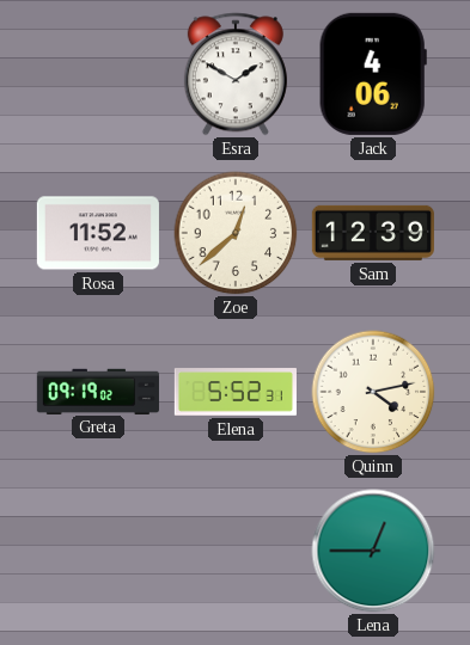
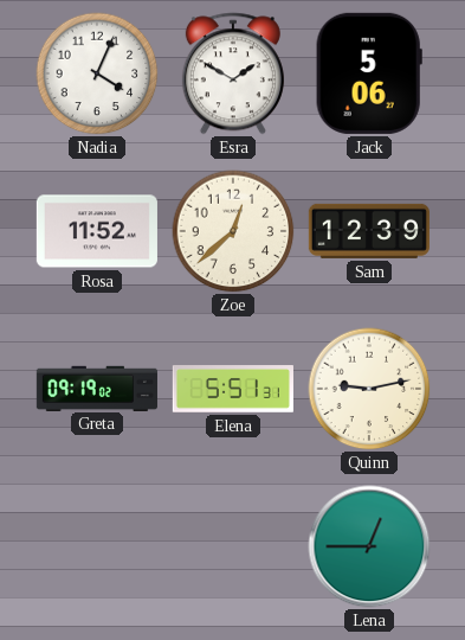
Nadia: none -> 4:04 (97, 73)
Jack: 4:06 -> 5:06 (369, 73)
Elena: 5:52 -> 5:51 (233, 389)
Quinn: 4:13 -> 9:13 (369, 389)
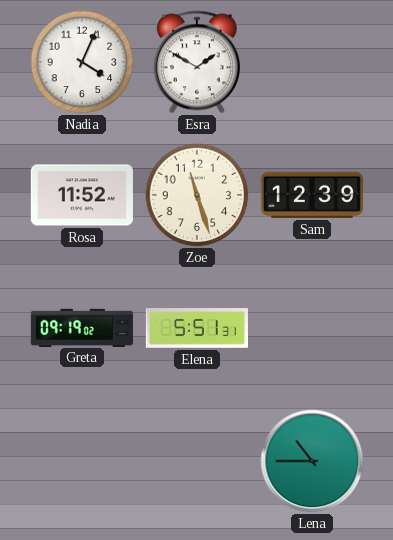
Jack: 5:06 -> none (369, 73)
Zoe: 12:38 -> 11:27 (197, 195)
Quinn: 9:13 -> none (369, 389)
Lena: 12:45 -> 10:45 (312, 461)
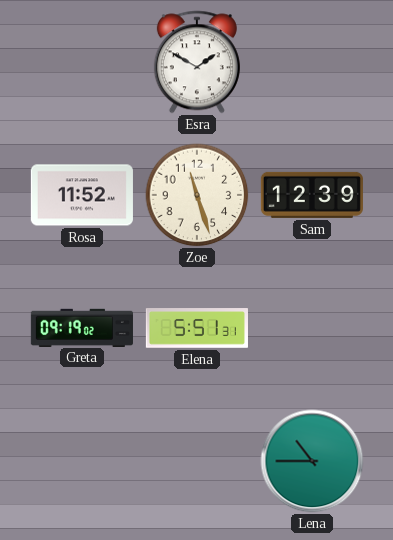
Nadia: 4:04 -> none (82, 62)
